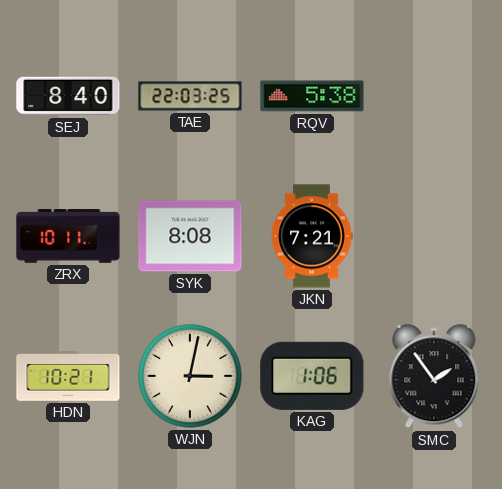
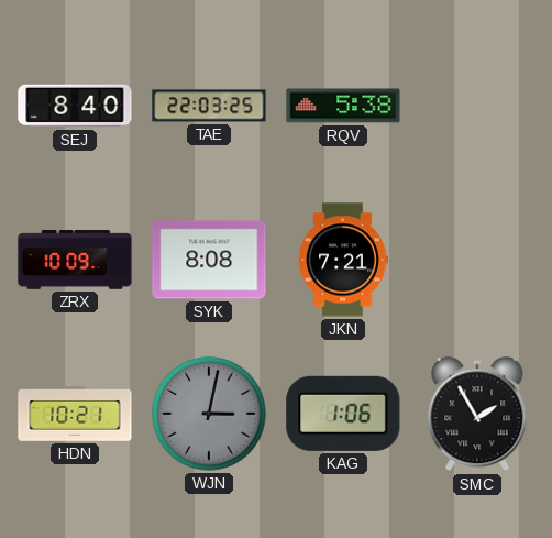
ZRX: 10:11 -> 10:09 (75, 260)
WJN dial: cream -> grey (209, 414)
SMC: 1:54 -> 1:55 (477, 415)
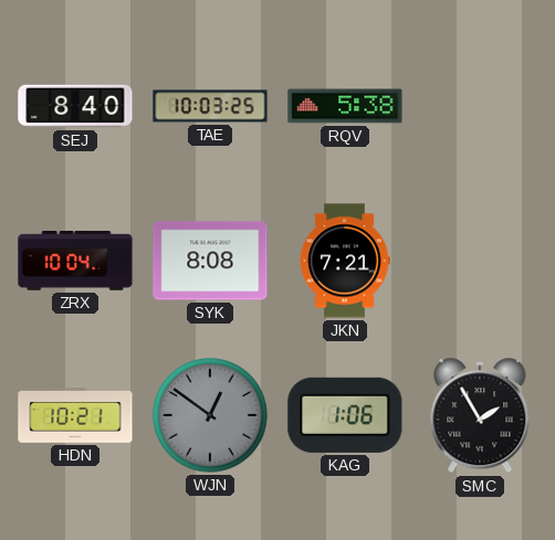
TAE: 22:03 -> 10:03 (210, 106)
ZRX: 10:09 -> 10:04 (75, 261)
WJN: 3:02 -> 12:51 (210, 415)
